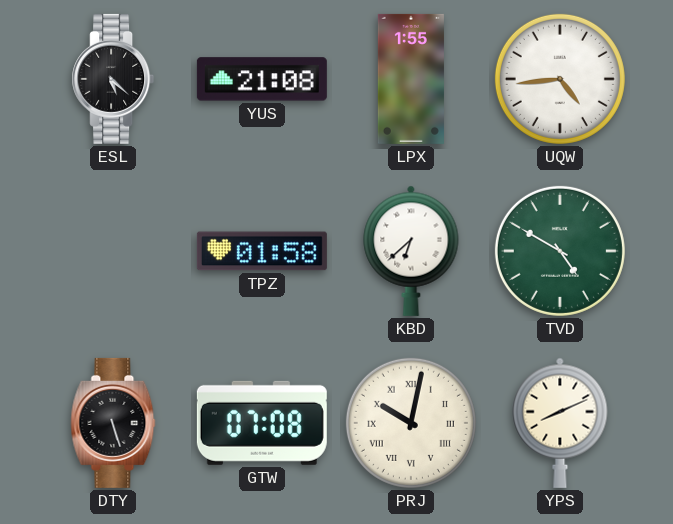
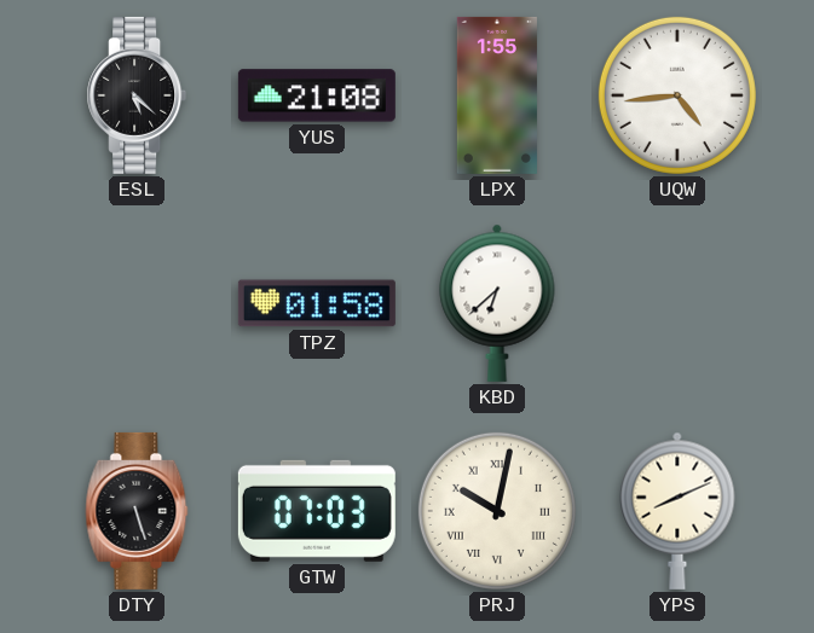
TVD: 4:50 -> none (560, 251)
GTW: 07:08 -> 07:03 (317, 511)
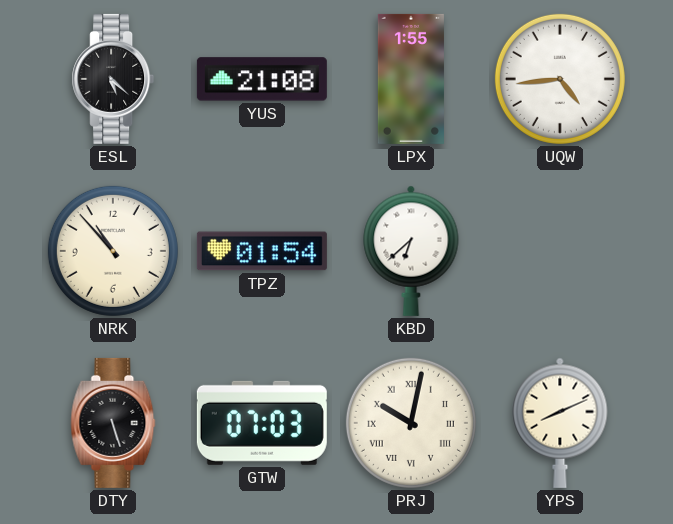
NRK: none -> 10:53 (113, 251)
TPZ: 01:58 -> 01:54 (262, 251)
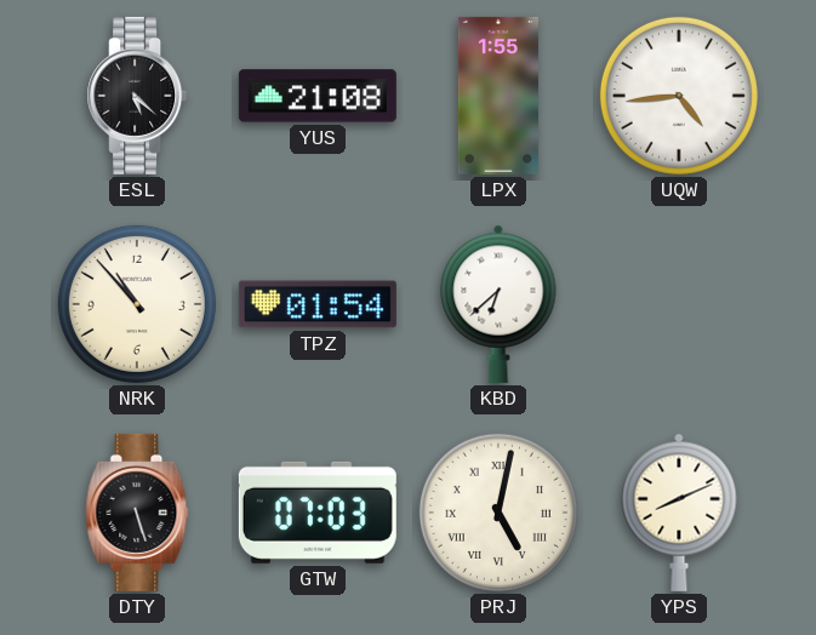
PRJ: 10:02 -> 5:02 (498, 513)
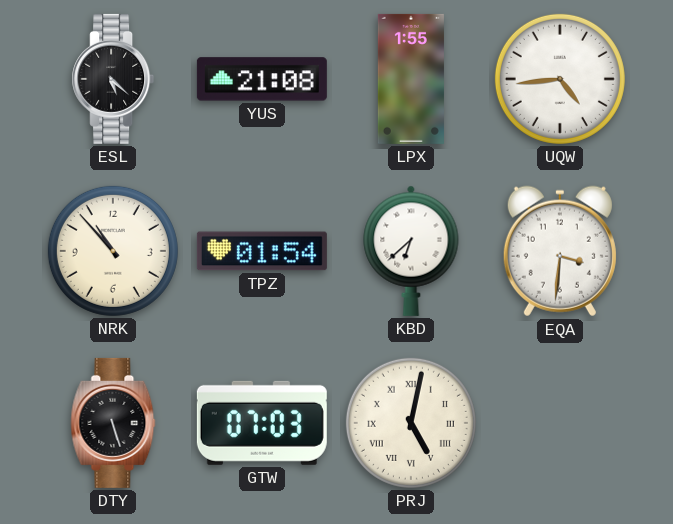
EQA: none -> 3:31 (560, 251)
YPS: 8:11 -> none (679, 513)
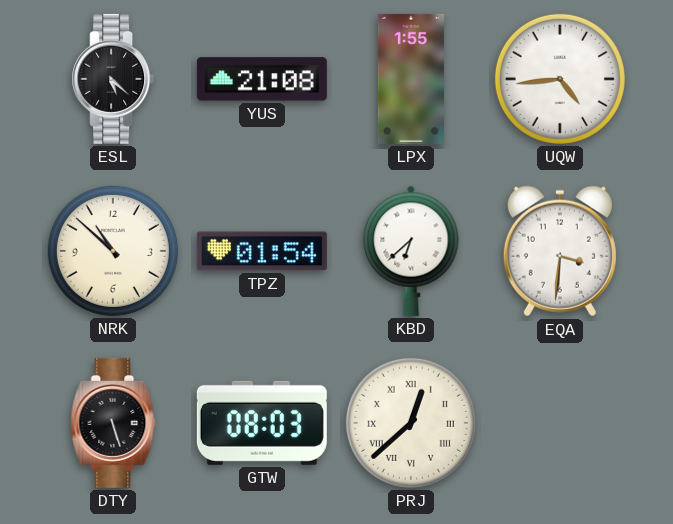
NRK: 10:53 -> 10:52 (113, 251)
GTW: 07:03 -> 08:03 (262, 423)
PRJ: 5:02 -> 12:38 (411, 423)
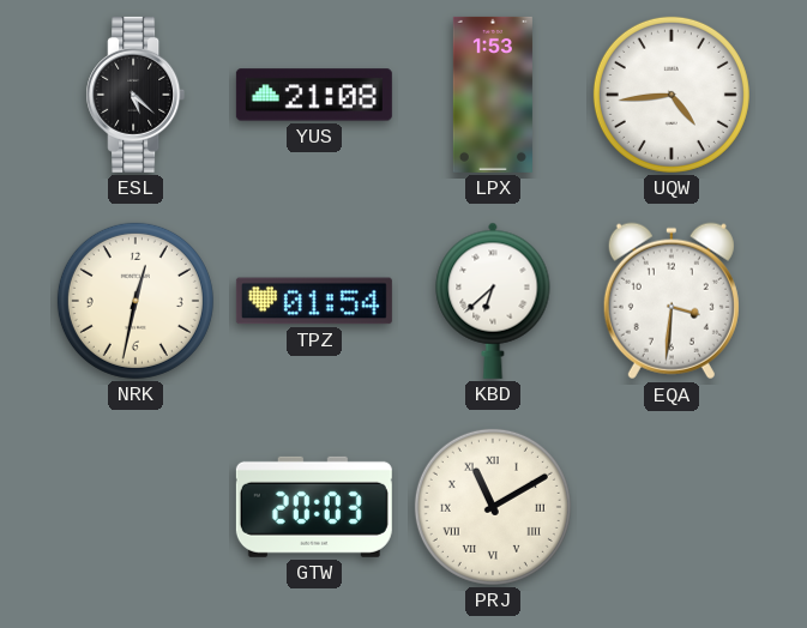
LPX: 1:55 -> 1:53 (493, 95)
NRK: 10:52 -> 12:32 (135, 301)
DTY: 5:27 -> none (113, 423)
GTW: 08:03 -> 20:03 (314, 507)
PRJ: 12:38 -> 11:10 (493, 507)
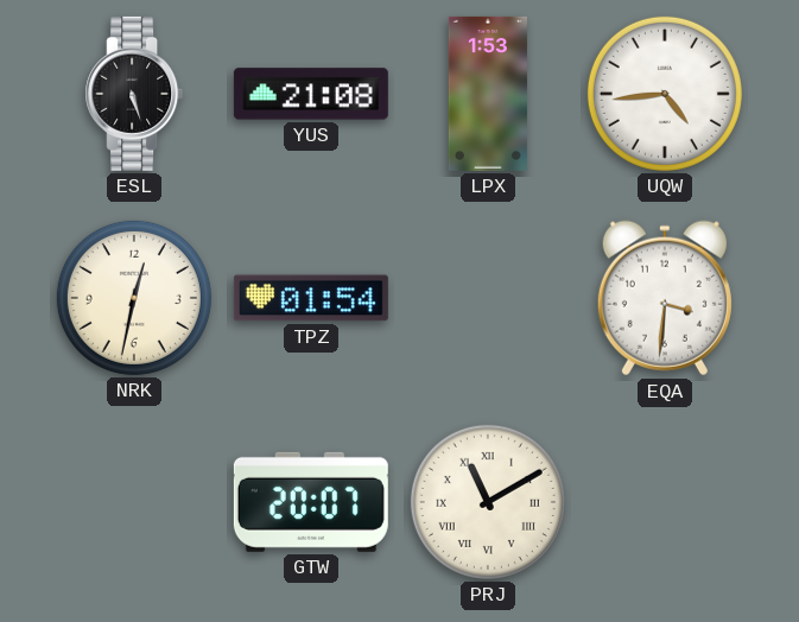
ESL: 5:22 -> 5:27 (134, 94)
KBD: 6:38 -> none (493, 301)
GTW: 20:03 -> 20:07 (311, 502)
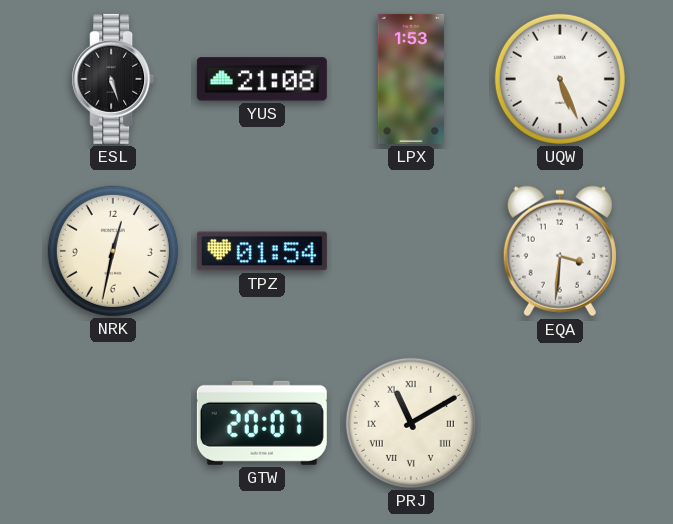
UQW: 4:44 -> 5:26 (560, 79)
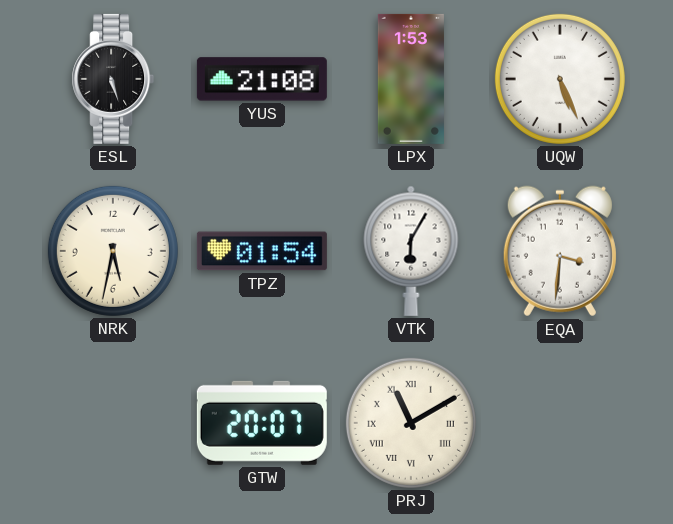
NRK: 12:32 -> 5:32 (113, 251)
VTK: none -> 6:05 (411, 251)
